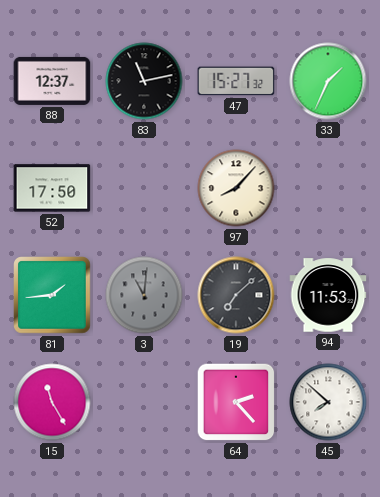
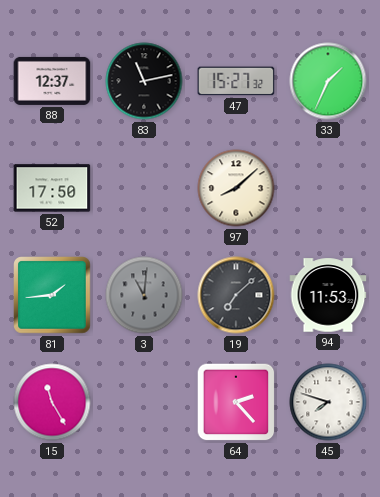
97: 8:07 -> 8:08 (236, 188)
45: 7:52 -> 7:48 (328, 402)
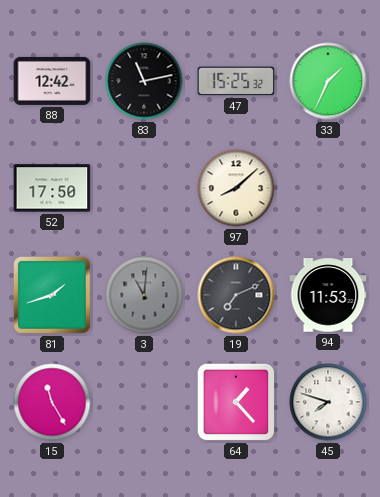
88: 12:37 -> 12:42 (52, 81)
47: 15:27 -> 15:25 (236, 81)
81: 1:44 -> 1:42 (52, 295)
19: 7:08 -> 7:11 (236, 295)
64: 2:23 -> 1:23 (236, 402)
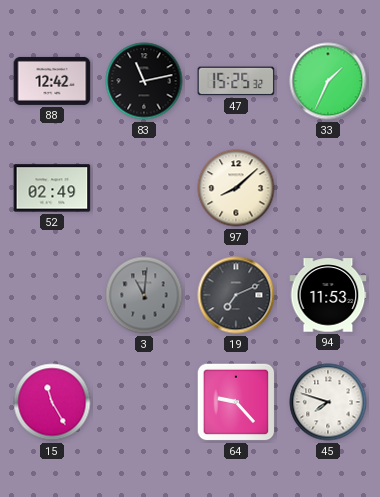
52: 17:50 -> 02:49 (52, 188)
81: 1:42 -> none (52, 295)
64: 1:23 -> 9:23 (236, 402)
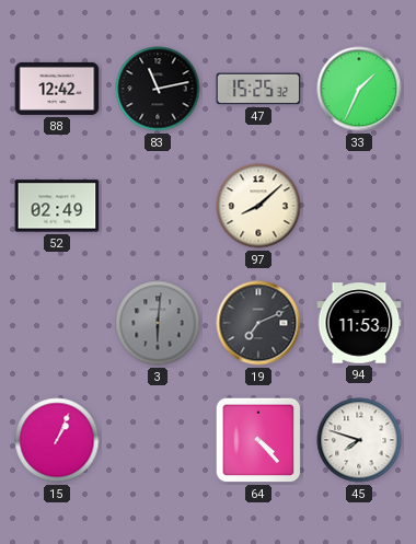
3: 11:01 -> 6:01 (158, 323)
15: 11:25 -> 1:04 (57, 440)
64: 9:23 -> 4:23 (258, 440)
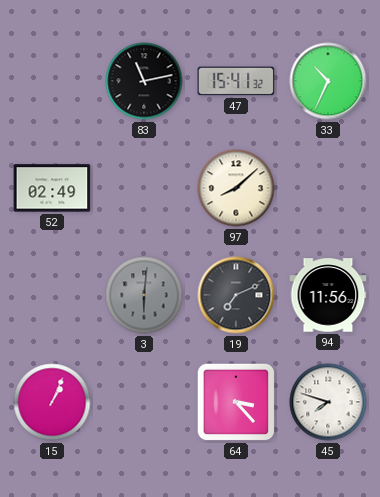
88: 12:42 -> none (57, 89)
47: 15:25 -> 15:41 (236, 81)
33: 1:34 -> 10:34 (328, 81)
94: 11:53 -> 11:56 (328, 295)
64: 4:23 -> 3:23 (236, 402)
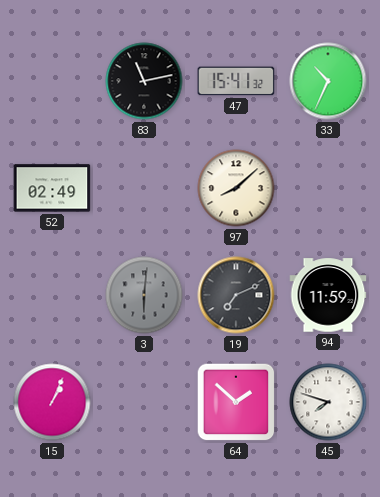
94: 11:56 -> 11:59 (328, 295)
64: 3:23 -> 1:52 (236, 402)
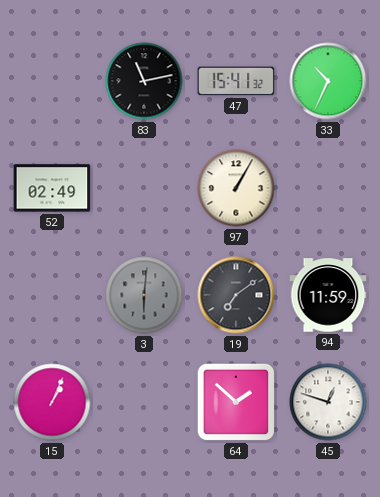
97: 8:08 -> 1:05 (236, 188)
19: 7:11 -> 7:09 (236, 295)
45: 7:48 -> 12:48 (328, 402)
